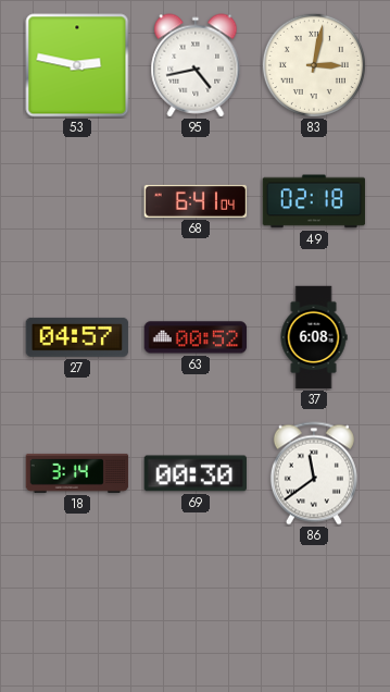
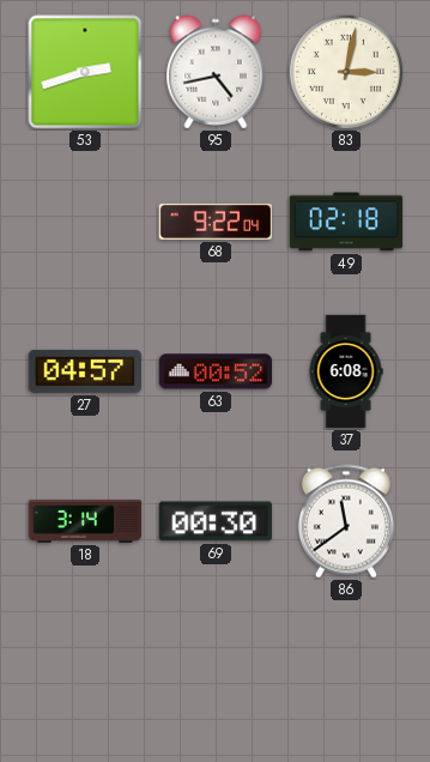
53: 2:47 -> 2:42 (85, 72)
68: 6:41 -> 9:22 (216, 222)
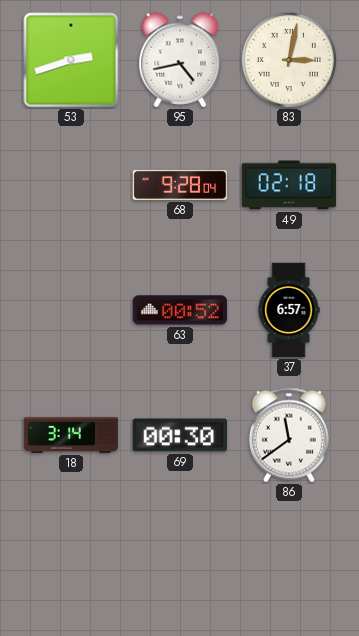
68: 9:22 -> 9:28 (180, 185)
27: 04:57 -> none (85, 371)
37: 6:08 -> 6:57 (289, 310)
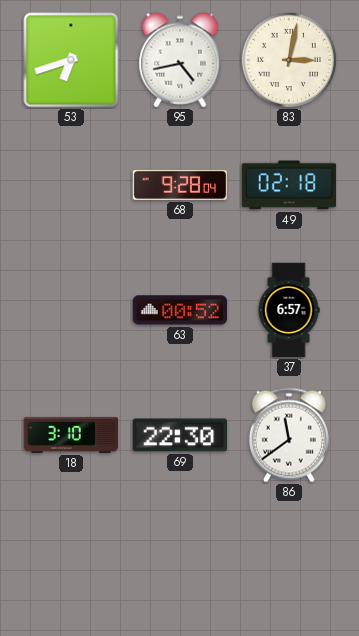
53: 2:42 -> 6:42 (71, 60)
18: 3:14 -> 3:10 (71, 435)
69: 00:30 -> 22:30 (179, 435)
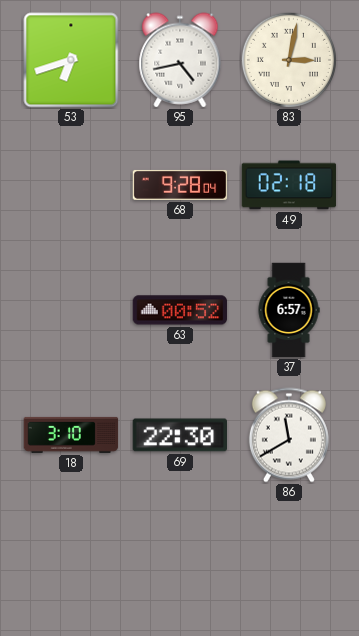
86: 11:39 -> 11:40 (289, 435)
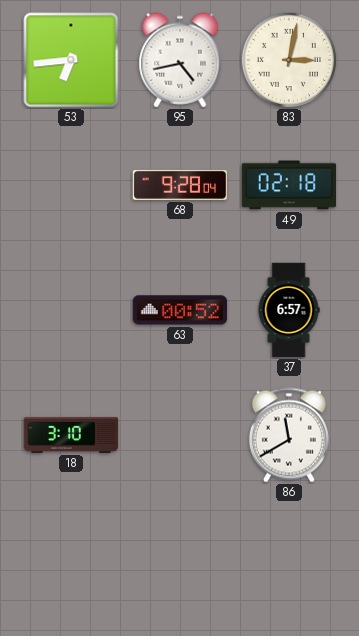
53: 6:42 -> 6:44 (71, 60)
69: 22:30 -> none (179, 435)
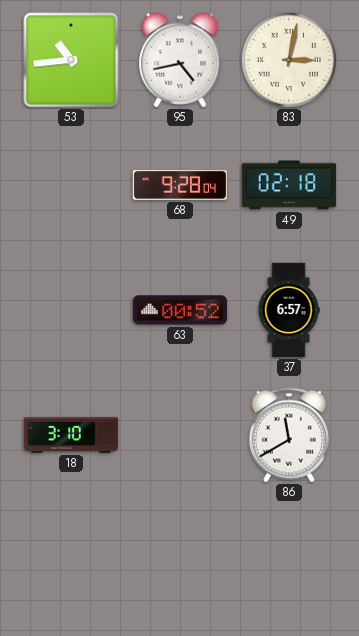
53: 6:44 -> 10:44 (71, 60)
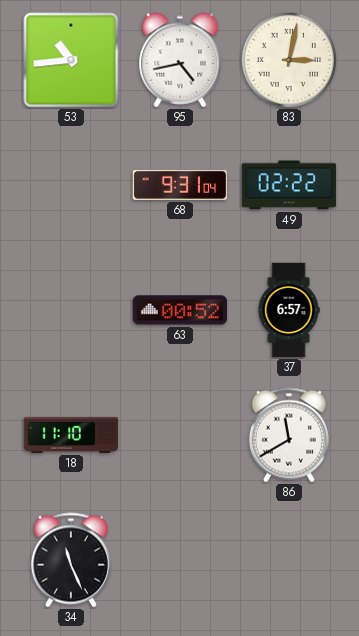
68: 9:28 -> 9:31 (180, 185)
49: 02:18 -> 02:22 (289, 185)
18: 3:10 -> 11:10 (71, 435)
34: none -> 11:26 (71, 560)
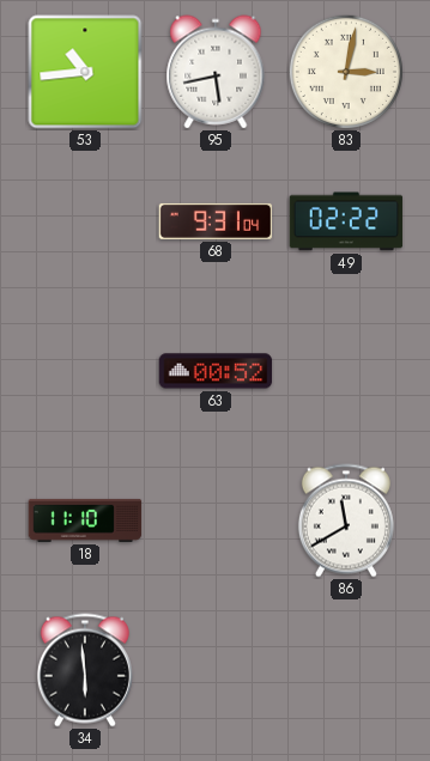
95: 4:43 -> 5:43 (216, 72)
37: 6:57 -> none (289, 310)
34: 11:26 -> 5:59 (85, 670)
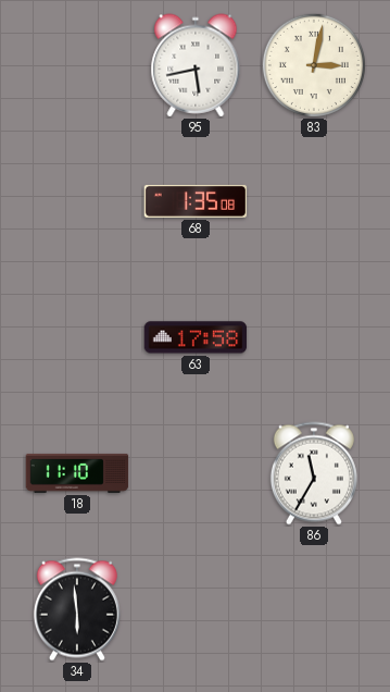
53: 10:44 -> none (85, 72)
68: 9:31 -> 1:35 (196, 201)
49: 02:22 -> none (346, 221)
63: 00:52 -> 17:58 (196, 337)
86: 11:40 -> 11:35 (314, 473)
